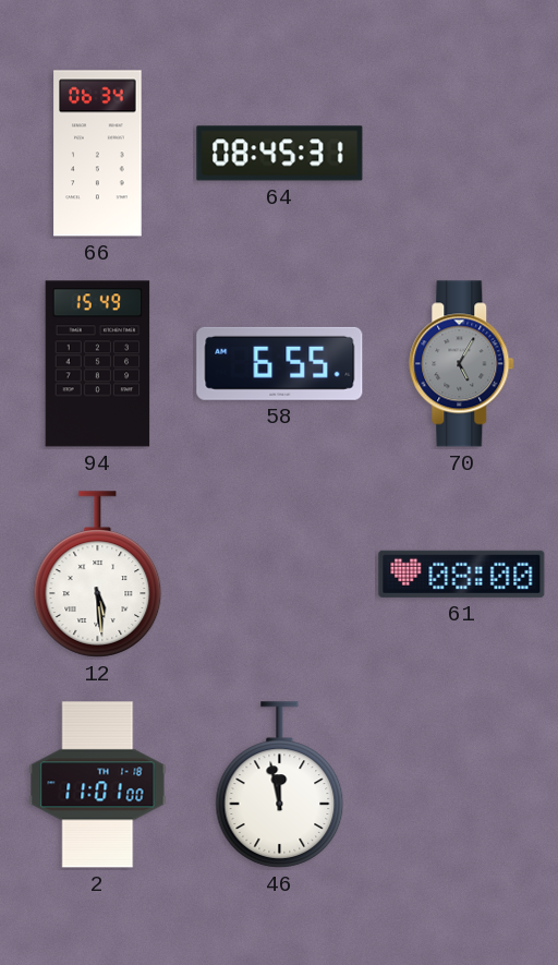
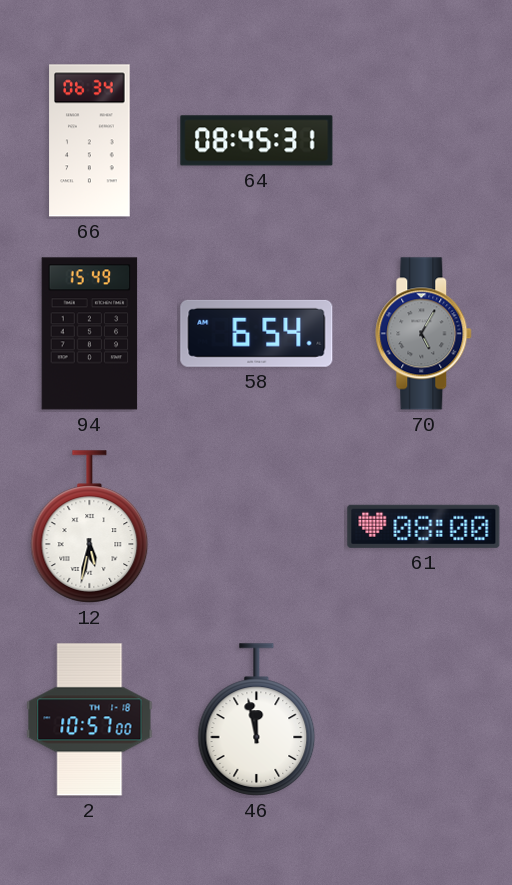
58: 6:55 -> 6:54 (257, 333)
12: 5:29 -> 5:32 (90, 527)
2: 11:01 -> 10:57 (90, 720)
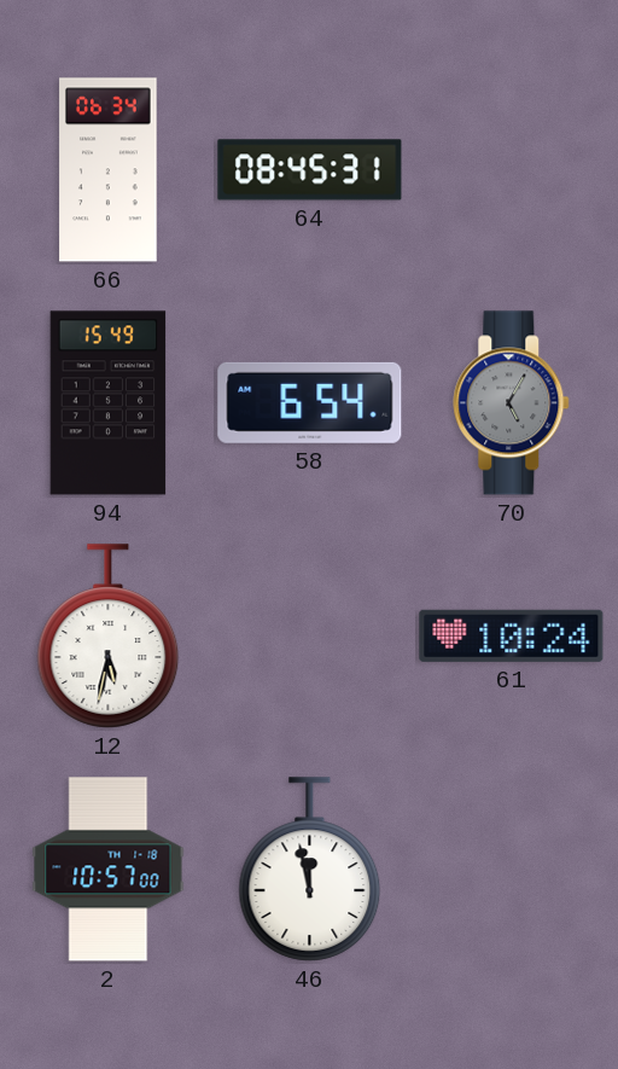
61: 08:00 -> 10:24 (512, 635)
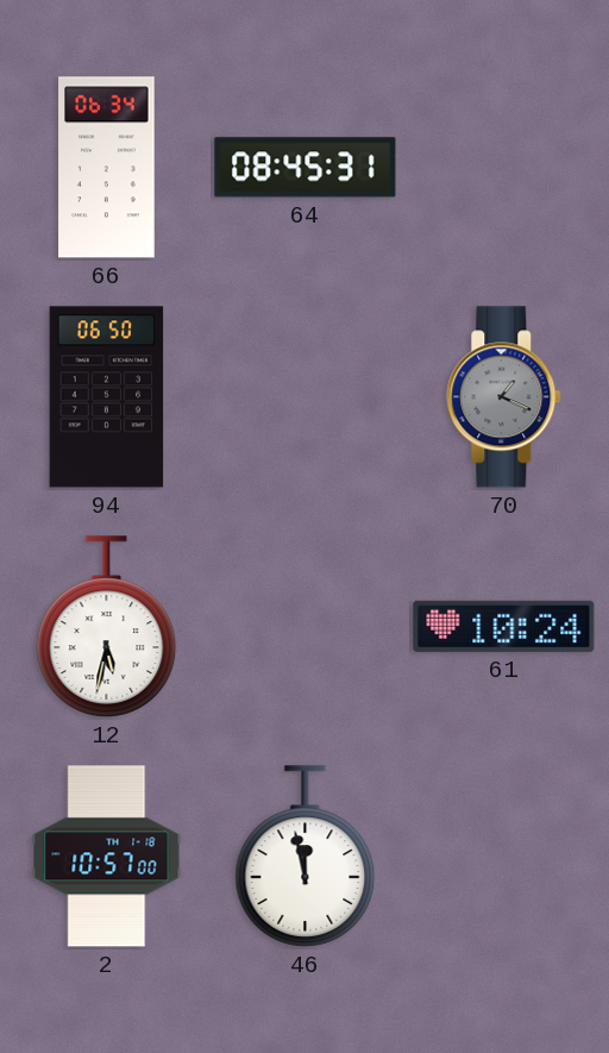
94: 15:49 -> 06:50 (107, 397)
58: 6:54 -> none (310, 402)
70: 5:05 -> 1:19 (504, 397)
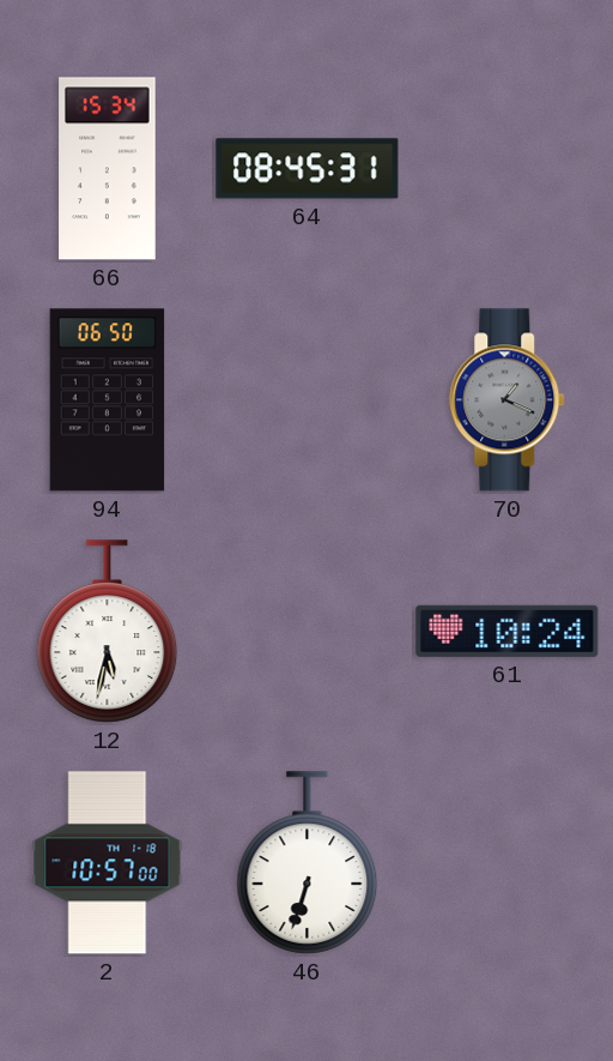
66: 06:34 -> 15:34 (108, 169)
46: 11:58 -> 6:33 (308, 863)
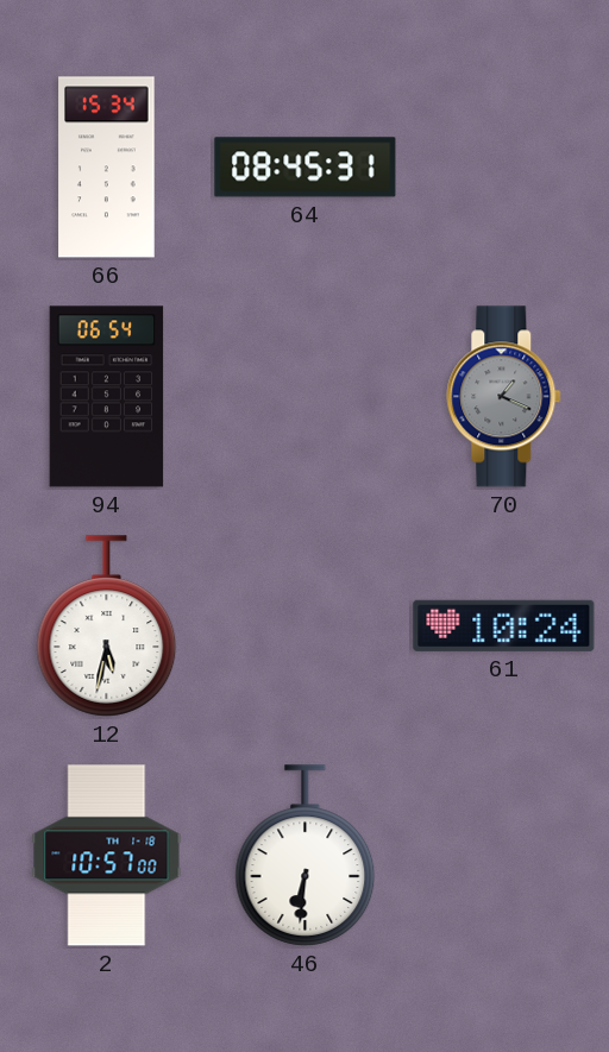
94: 06:50 -> 06:54 (107, 397)
46: 6:33 -> 6:31 (306, 856)
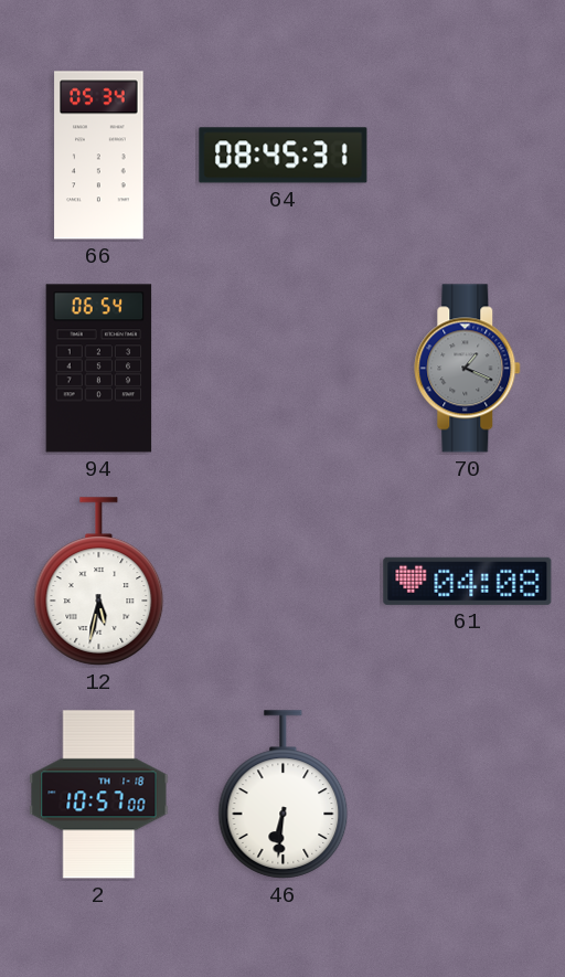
66: 15:34 -> 05:34 (99, 156)
61: 10:24 -> 04:08 (468, 581)
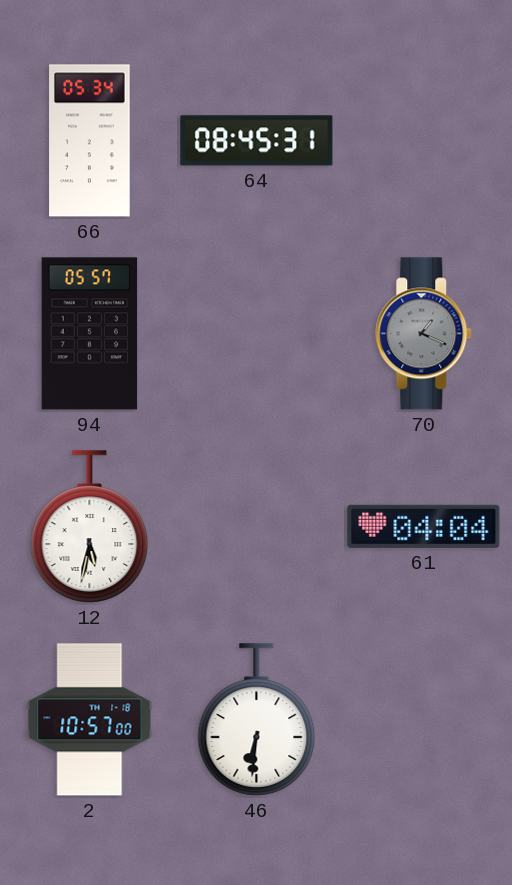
94: 06:54 -> 05:57 (90, 334)
61: 04:08 -> 04:04 (424, 526)
